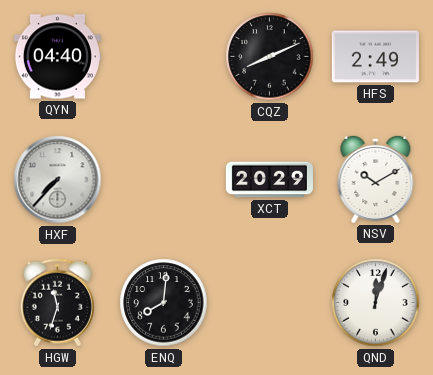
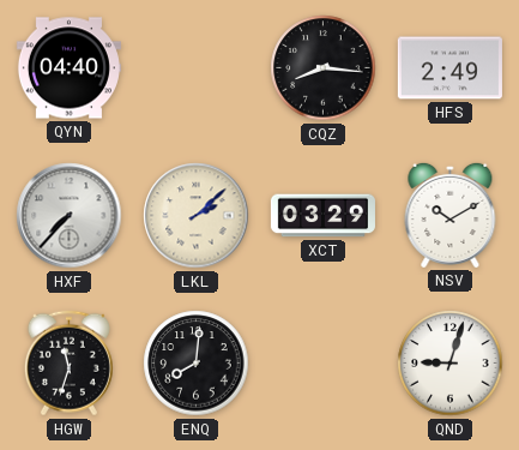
CQZ: 8:11 -> 8:16 (324, 68)
LKL: none -> 2:08 (197, 216)
XCT: 20:29 -> 03:29 (322, 216)
QND: 12:03 -> 9:03 (451, 364)
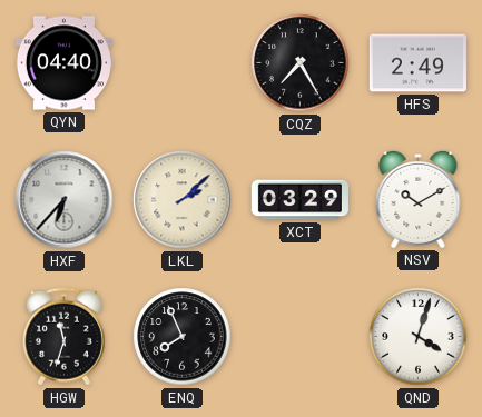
CQZ: 8:16 -> 7:25 (301, 63)
HXF: 7:37 -> 6:37 (65, 200)
ENQ: 8:01 -> 7:56 (183, 337)
QND: 9:03 -> 4:03 (419, 337)
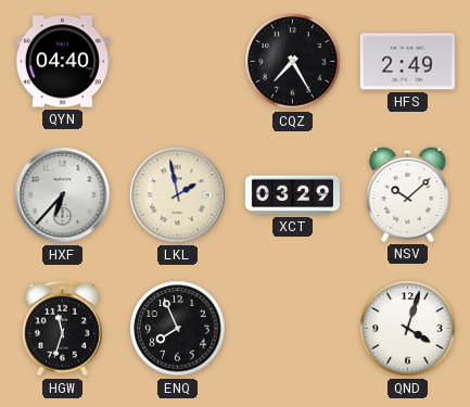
LKL: 2:08 -> 1:58 (178, 195)
NSV: 10:10 -> 10:08 (408, 194)
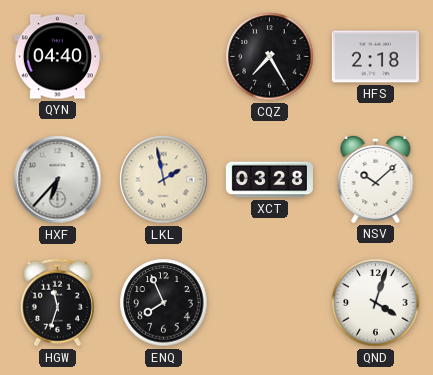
HFS: 2:49 -> 2:18 (375, 57)
XCT: 03:29 -> 03:28 (269, 180)
